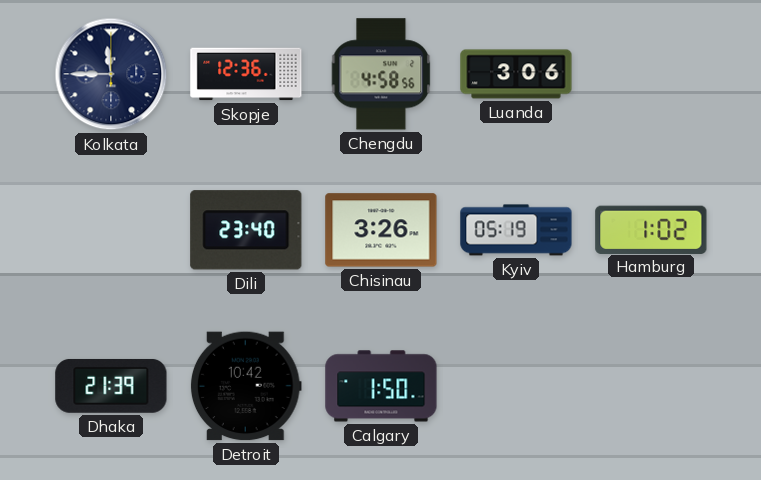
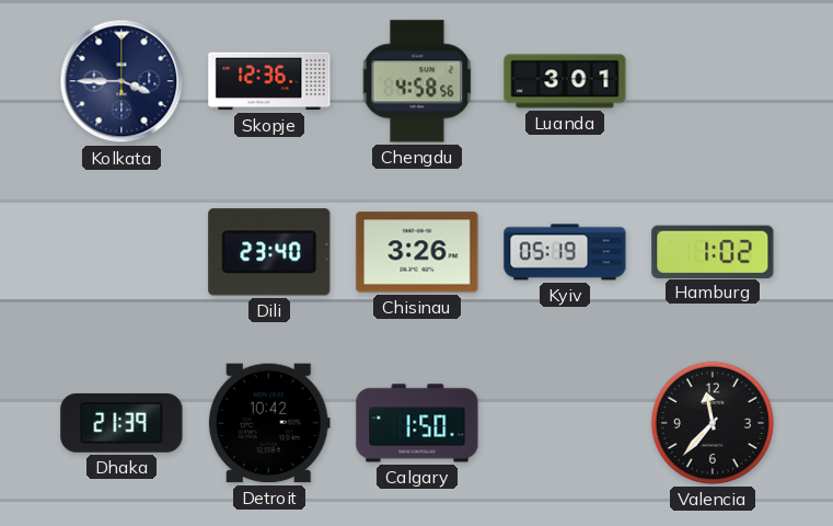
Kolkata: 11:45 -> 3:45 (122, 81)
Luanda: 3:06 -> 3:01 (565, 81)
Valencia: none -> 11:37 (713, 423)
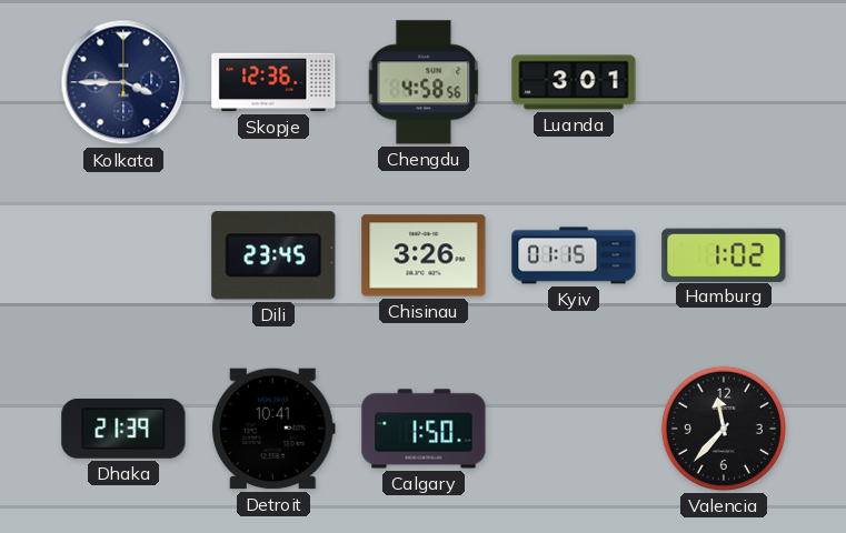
Dili: 23:40 -> 23:45 (273, 255)
Kyiv: 05:19 -> 01:15 (574, 255)
Detroit: 10:42 -> 10:41 (273, 429)
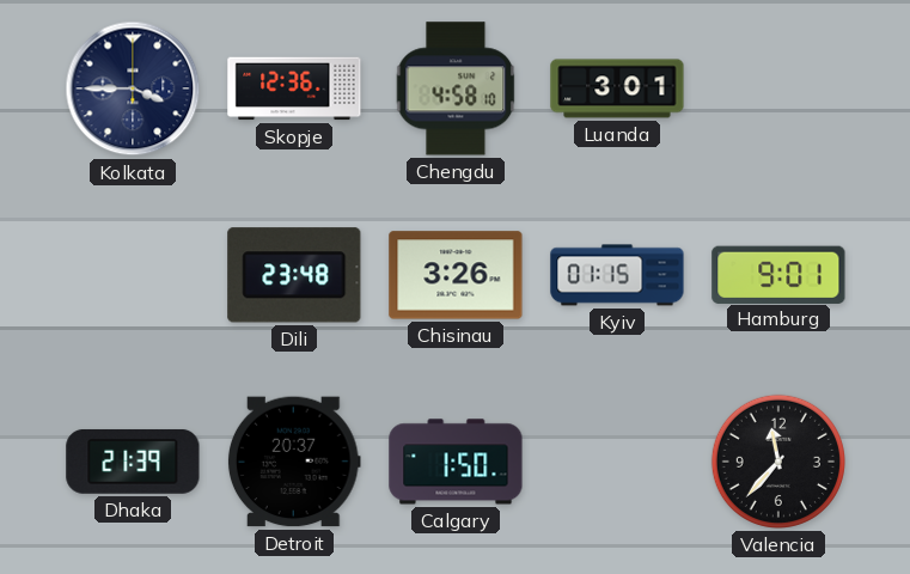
Chengdu: 4:58:56 -> 4:58:10 (456, 88)
Dili: 23:45 -> 23:48 (294, 275)
Hamburg: 1:02 -> 9:01 (778, 274)
Detroit: 10:41 -> 20:37 (294, 462)
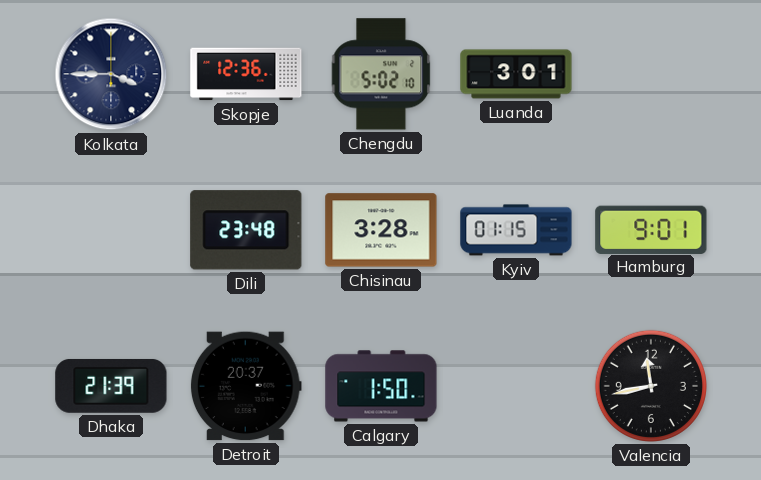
Chengdu: 4:58 -> 5:02 (381, 74)
Chisinau: 3:26 -> 3:28 (381, 230)
Valencia: 11:37 -> 11:43 (651, 386)
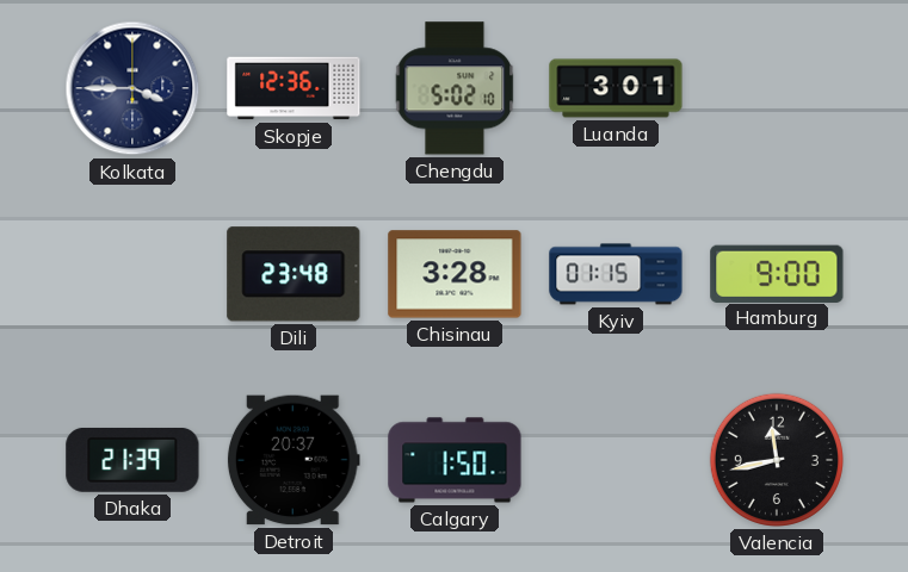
Hamburg: 9:01 -> 9:00 (777, 273)
